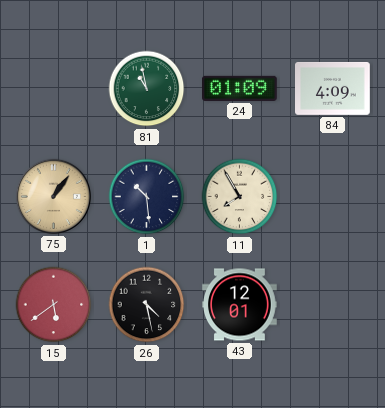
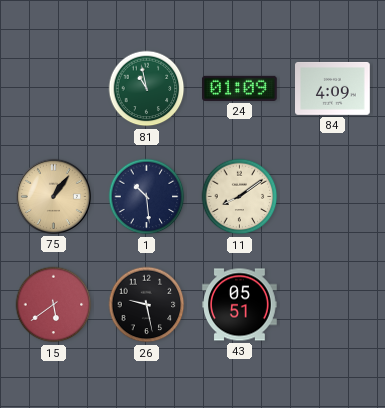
11: 7:55 -> 8:09 (240, 197)
26: 4:28 -> 9:28 (147, 305)
43: 12:01 -> 05:51 (240, 305)
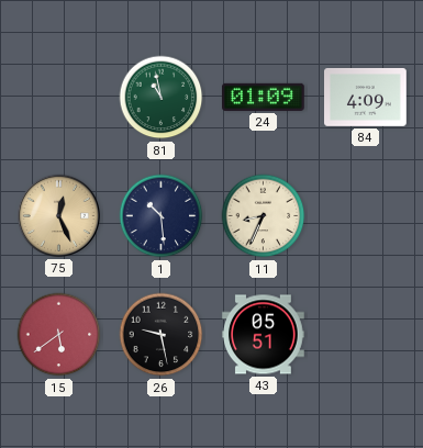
75: 1:06 -> 12:26 (58, 215)
11: 8:09 -> 8:34 (264, 216)
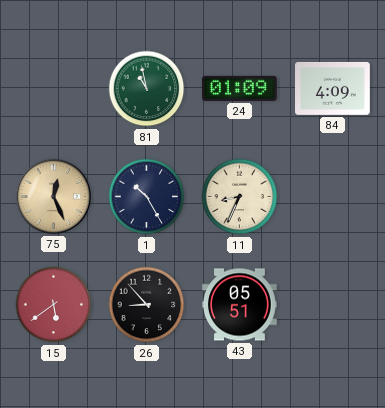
1: 10:29 -> 10:25 (147, 197)
26: 9:28 -> 8:53 (147, 305)
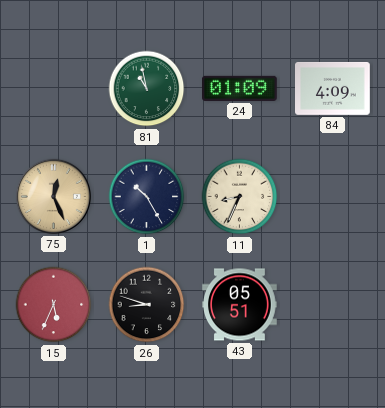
15: 5:39 -> 5:34 (54, 305)
26: 8:53 -> 8:48 (147, 305)
